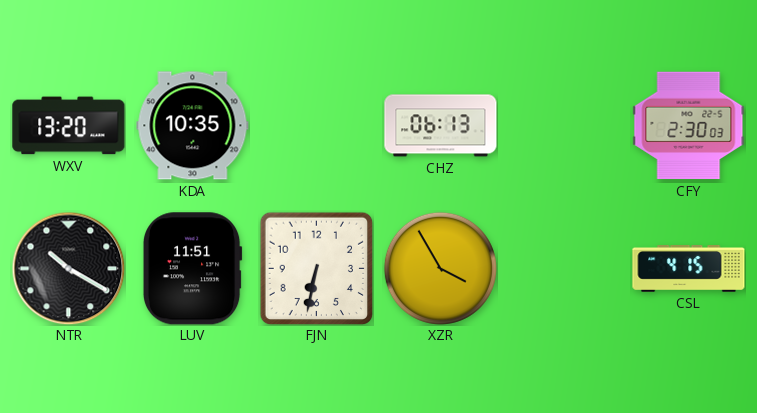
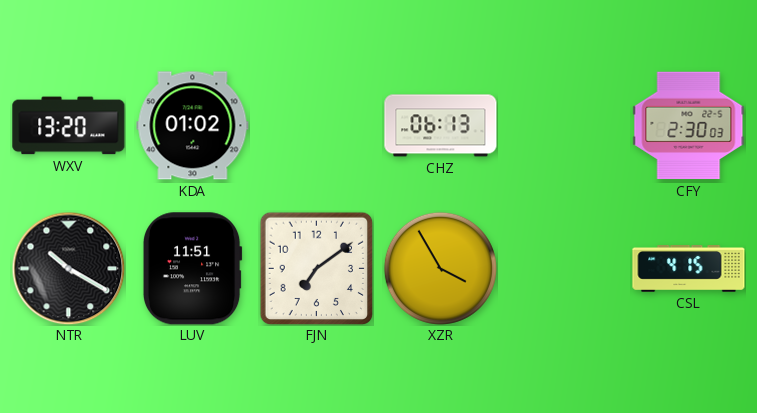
KDA: 10:35 -> 01:02 (193, 126)
FJN: 6:32 -> 7:09 (316, 268)
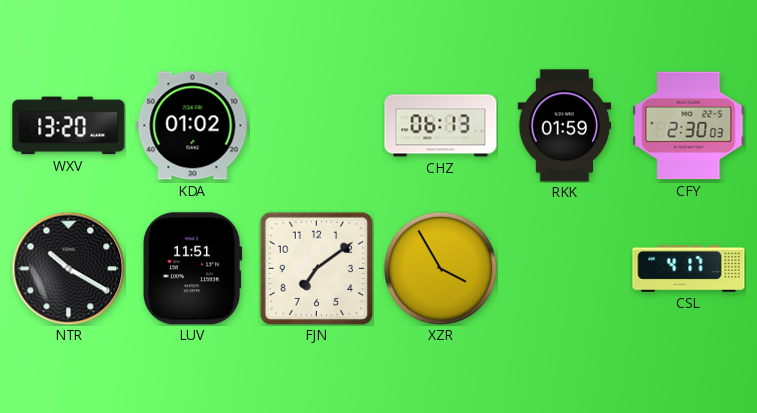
RKK: none -> 01:59 (565, 126)
CSL: 4:15 -> 4:17 (689, 269)
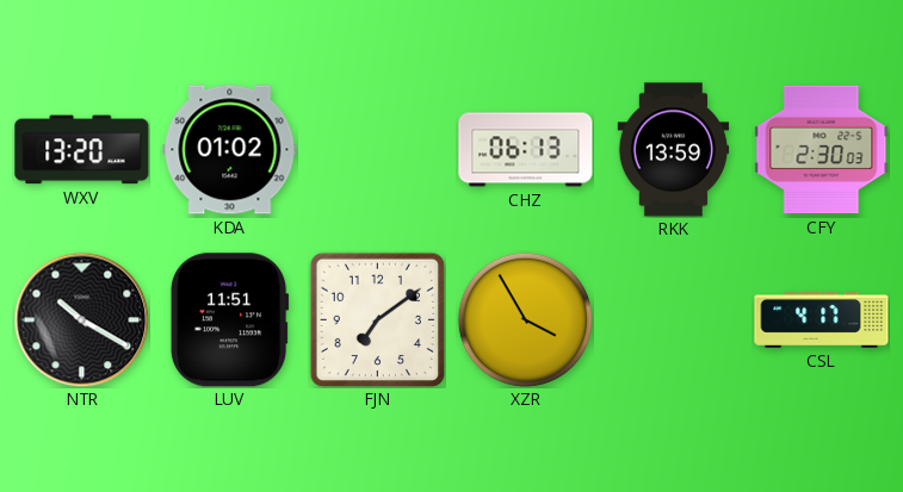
RKK: 01:59 -> 13:59 (674, 150)
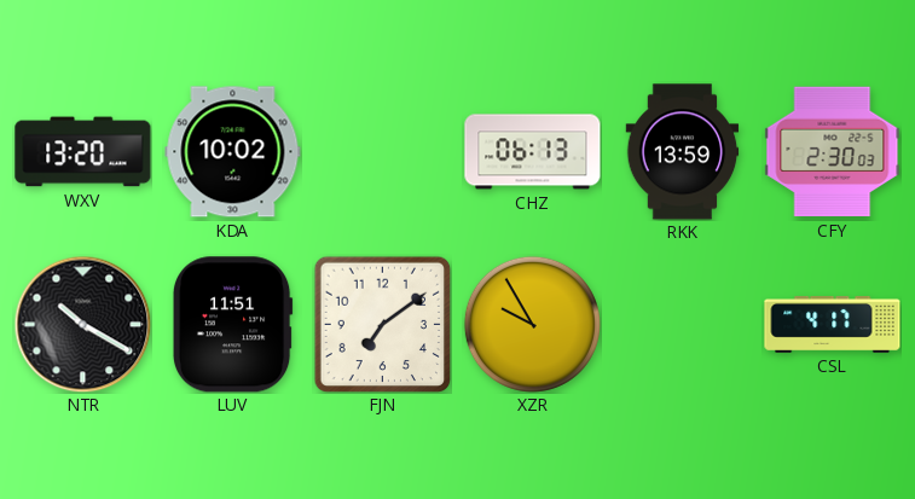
KDA: 01:02 -> 10:02 (233, 152)
XZR: 3:55 -> 9:55 (532, 324)
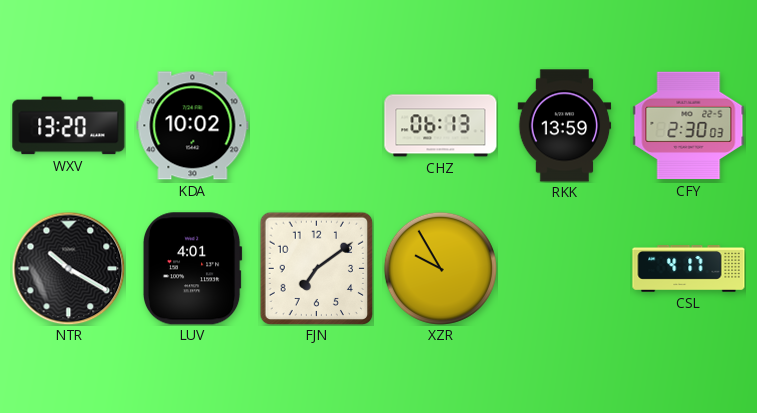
LUV: 11:51 -> 4:01 (192, 269)
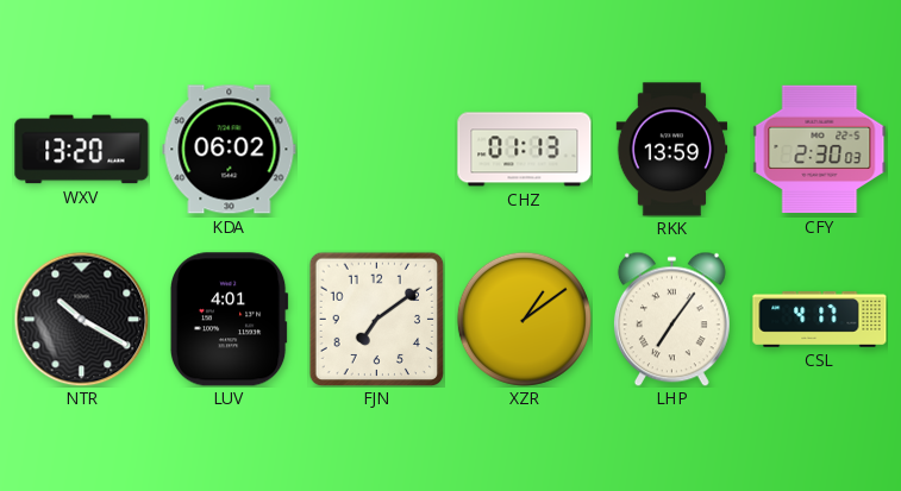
KDA: 10:02 -> 06:02 (230, 150)
CHZ: 06:13 -> 01:13 (525, 150)
XZR: 9:55 -> 1:09 (524, 319)
LHP: none -> 7:06 (671, 319)
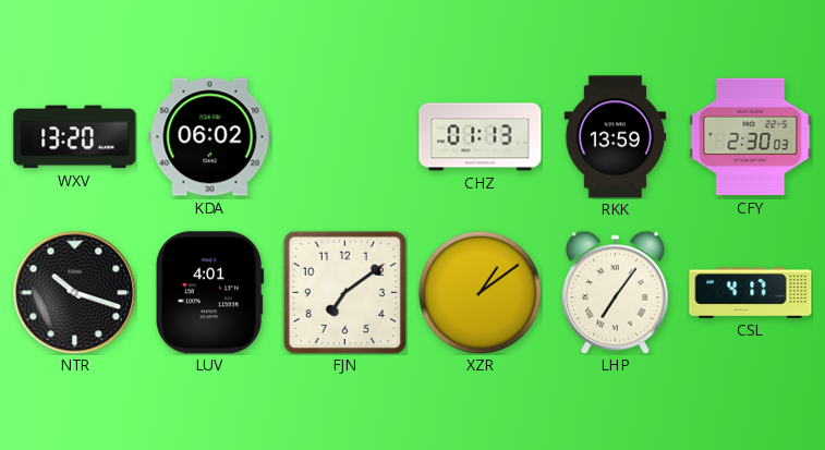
NTR: 10:20 -> 10:18 (74, 292)
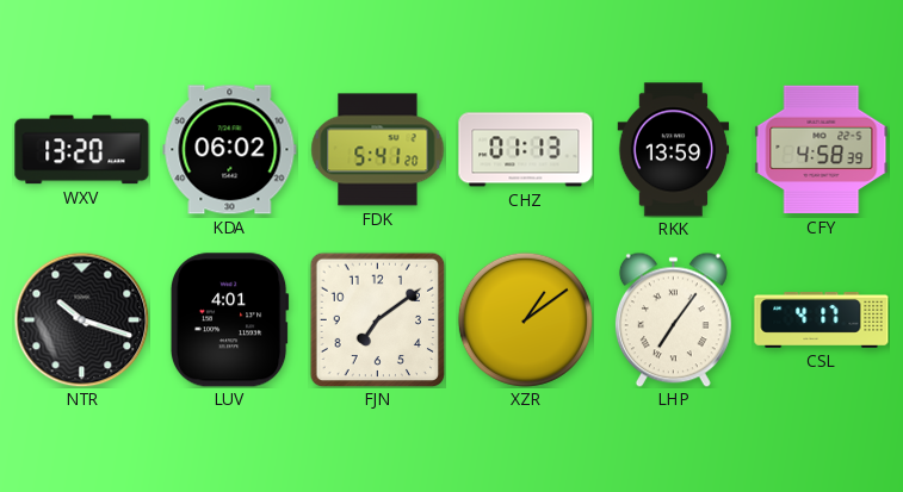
FDK: none -> 5:41 (378, 150)
CFY: 2:30 -> 4:58 (822, 150)
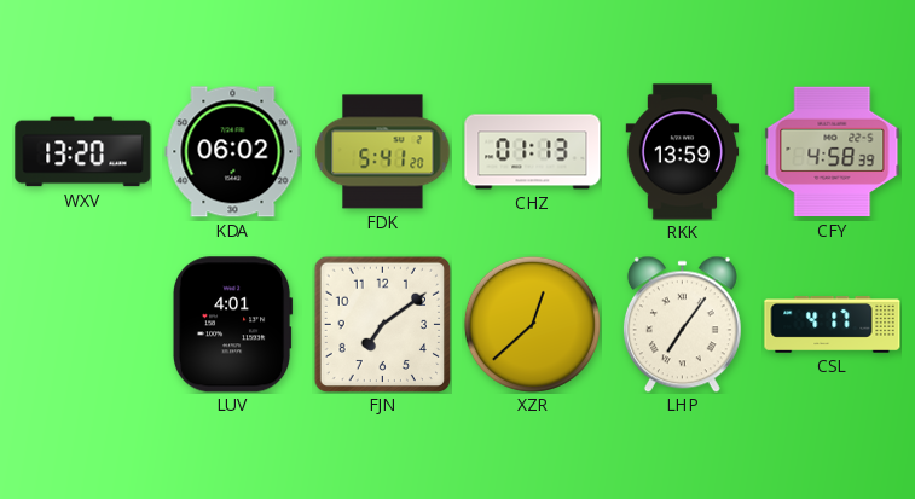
NTR: 10:18 -> none (81, 319)
XZR: 1:09 -> 12:38 (532, 324)
